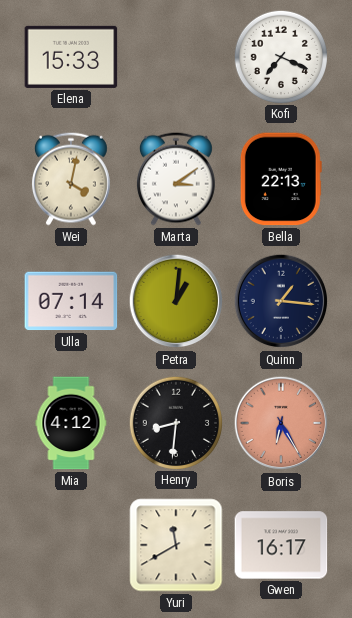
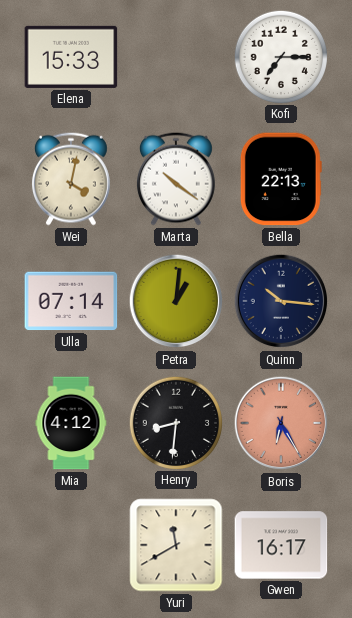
Kofi: 7:19 -> 7:15 (280, 56)
Marta: 3:09 -> 10:21 (176, 179)
Quinn: 1:16 -> 10:16 (281, 301)
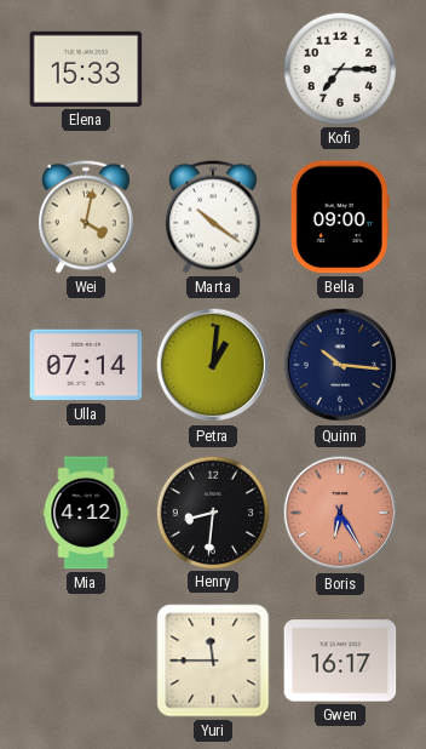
Bella: 22:13 -> 09:00 (340, 217)
Yuri: 11:40 -> 11:45 (213, 661)
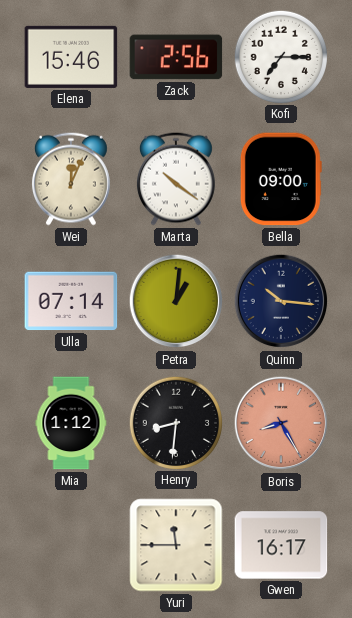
Elena: 15:33 -> 15:46 (71, 57)
Zack: none -> 2:56 (176, 57)
Wei: 4:02 -> 12:04 (71, 179)
Mia: 4:12 -> 1:12 (71, 423)
Boris: 6:25 -> 8:25 (281, 423)
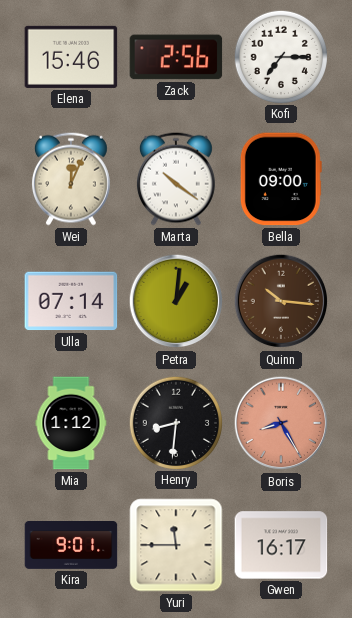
Quinn dial: navy -> brown (281, 301)
Kira: none -> 9:01 (71, 546)
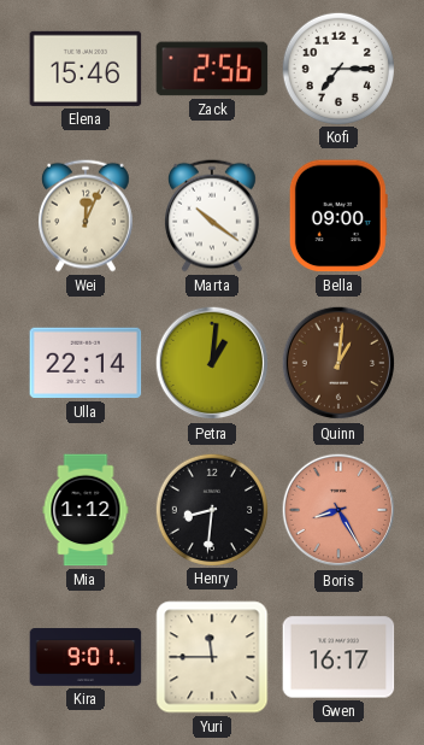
Ulla: 07:14 -> 22:14 (86, 363)
Quinn: 10:16 -> 1:01 (338, 363)
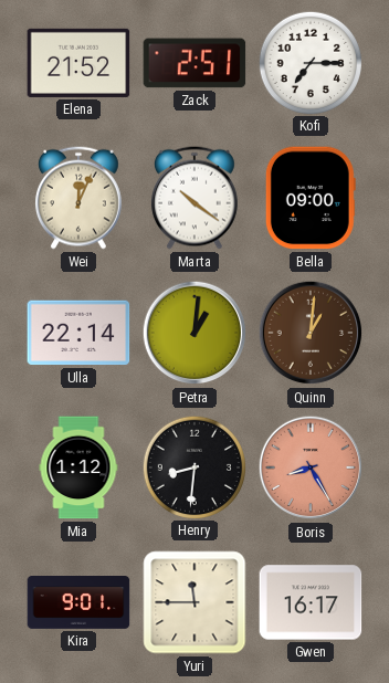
Elena: 15:46 -> 21:52 (78, 63)
Zack: 2:56 -> 2:51 (195, 63)
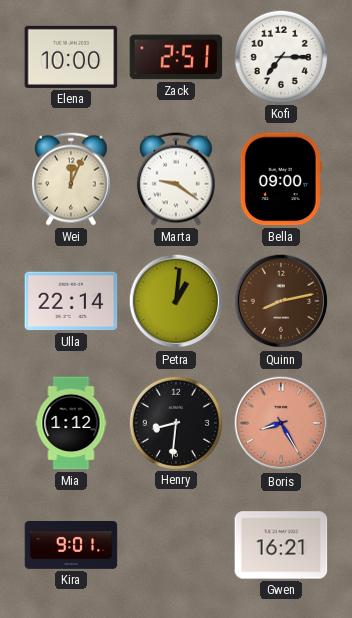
Elena: 21:52 -> 10:00 (71, 57)
Marta: 10:21 -> 9:21 (176, 179)
Quinn: 1:01 -> 8:13 (281, 301)
Yuri: 11:45 -> none (195, 602)
Gwen: 16:17 -> 16:21 (281, 545)
